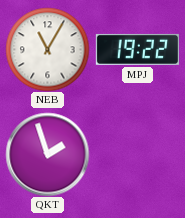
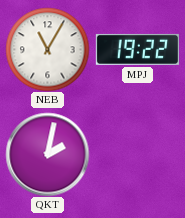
QKT: 1:57 -> 2:02 (47, 154)
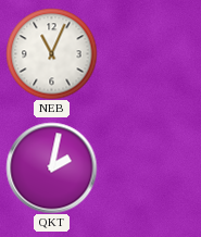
NEB: 11:05 -> 11:04 (51, 53)
MPJ: 19:22 -> none (137, 49)
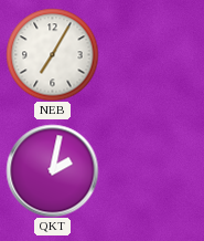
NEB: 11:04 -> 7:05 (52, 54)
